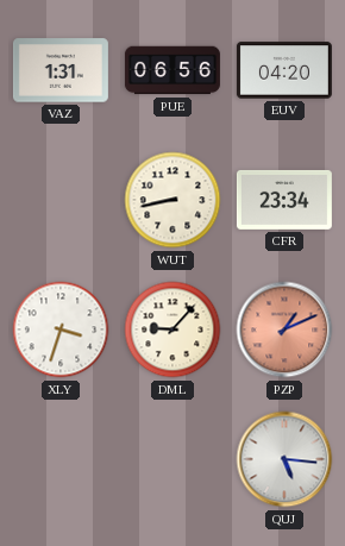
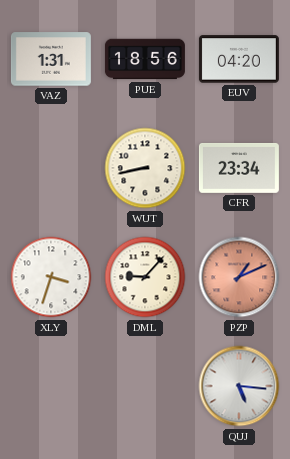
PUE: 06:56 -> 18:56 (145, 59)
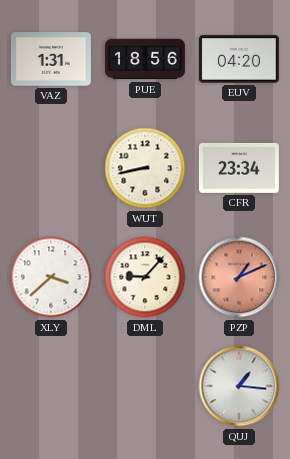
XLY: 3:33 -> 3:38 (51, 277)
QUJ: 5:16 -> 1:16 (239, 386)
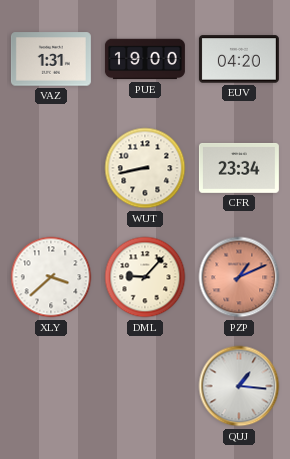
PUE: 18:56 -> 19:00 (145, 59)
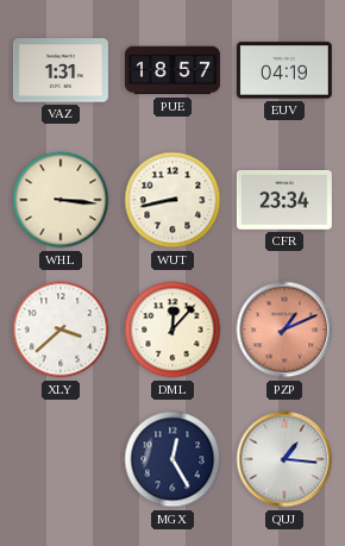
PUE: 19:00 -> 18:57 (172, 70)
EUV: 04:20 -> 04:19 (284, 70)
WHL: none -> 3:16 (61, 200)
DML: 9:07 -> 12:07 (172, 330)
MGX: none -> 12:25 (172, 459)
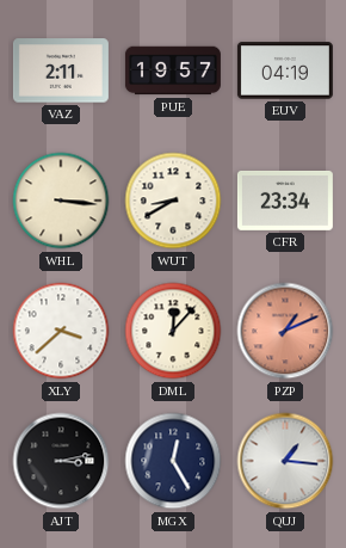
VAZ: 1:31 -> 2:11 (61, 70)
PUE: 18:57 -> 19:57 (173, 70)
WUT: 8:43 -> 8:40 (173, 201)
AJT: none -> 3:13 (61, 461)
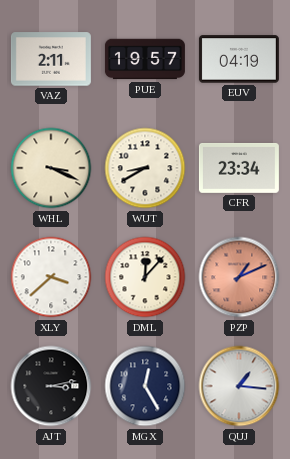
WHL: 3:16 -> 3:19 (51, 168)
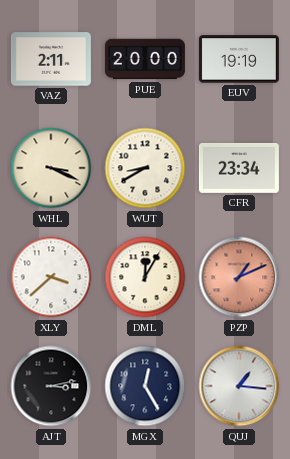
PUE: 19:57 -> 20:00 (145, 59)
EUV: 04:19 -> 19:19 (239, 59)
DML: 12:07 -> 12:05 (145, 277)
